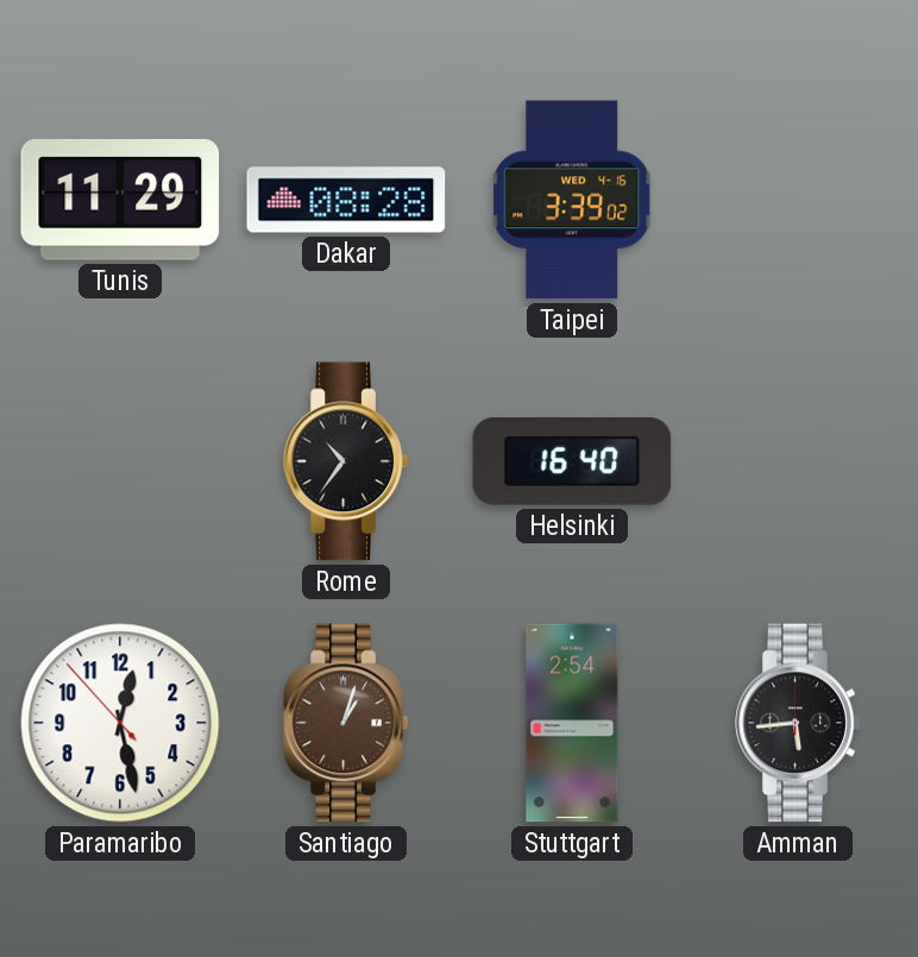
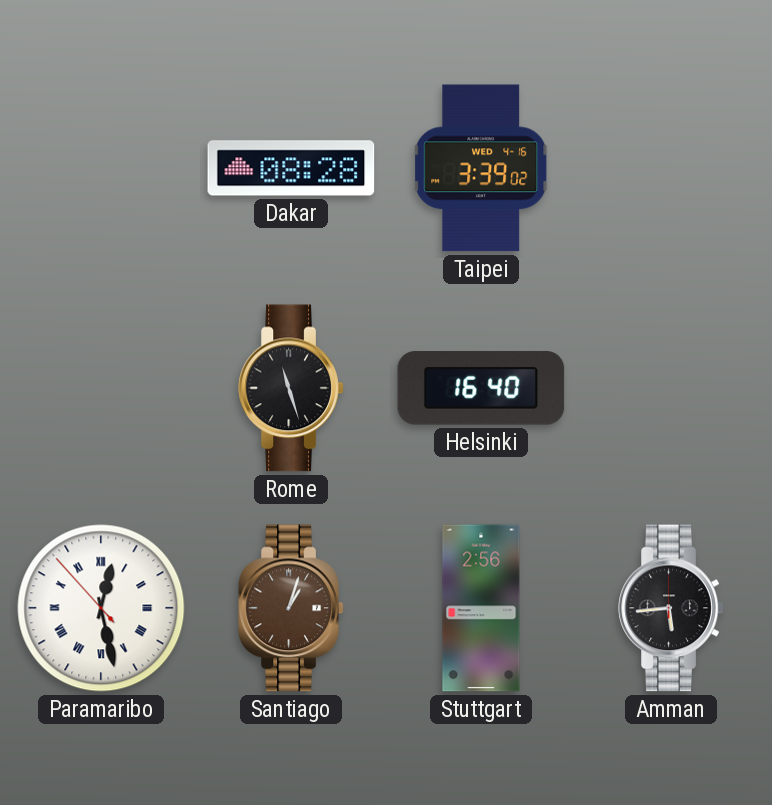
Tunis: 11:29 -> none (120, 200)
Rome: 10:36 -> 11:27 (291, 388)
Paramaribo numerals: Arabic -> Roman (101, 608)
Stuttgart: 2:54 -> 2:56 (481, 608)
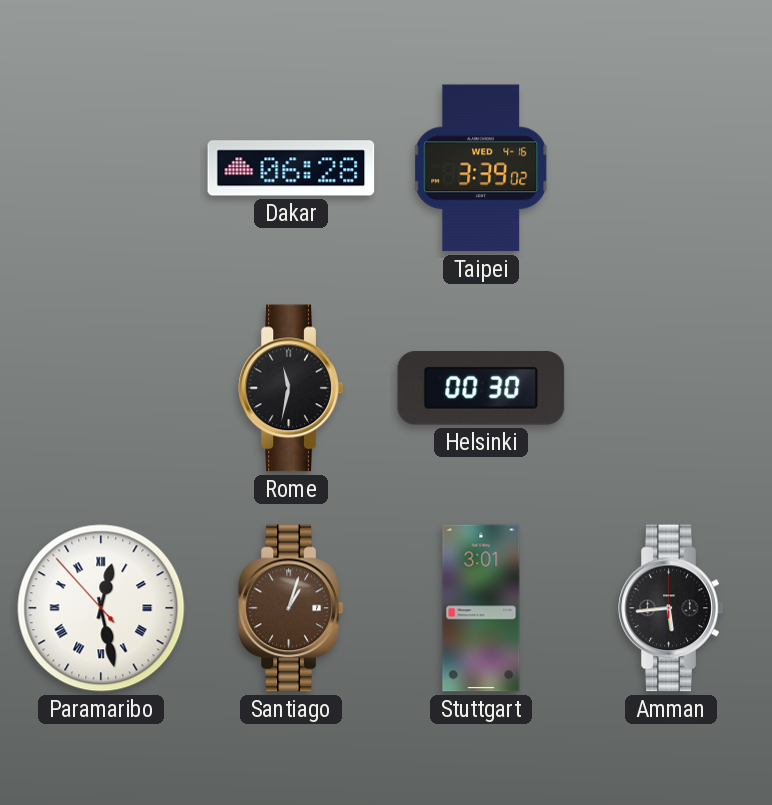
Dakar: 08:28 -> 06:28 (291, 168)
Rome: 11:27 -> 11:32 (291, 388)
Helsinki: 16:40 -> 00:30 (481, 388)
Stuttgart: 2:56 -> 3:01 (481, 608)
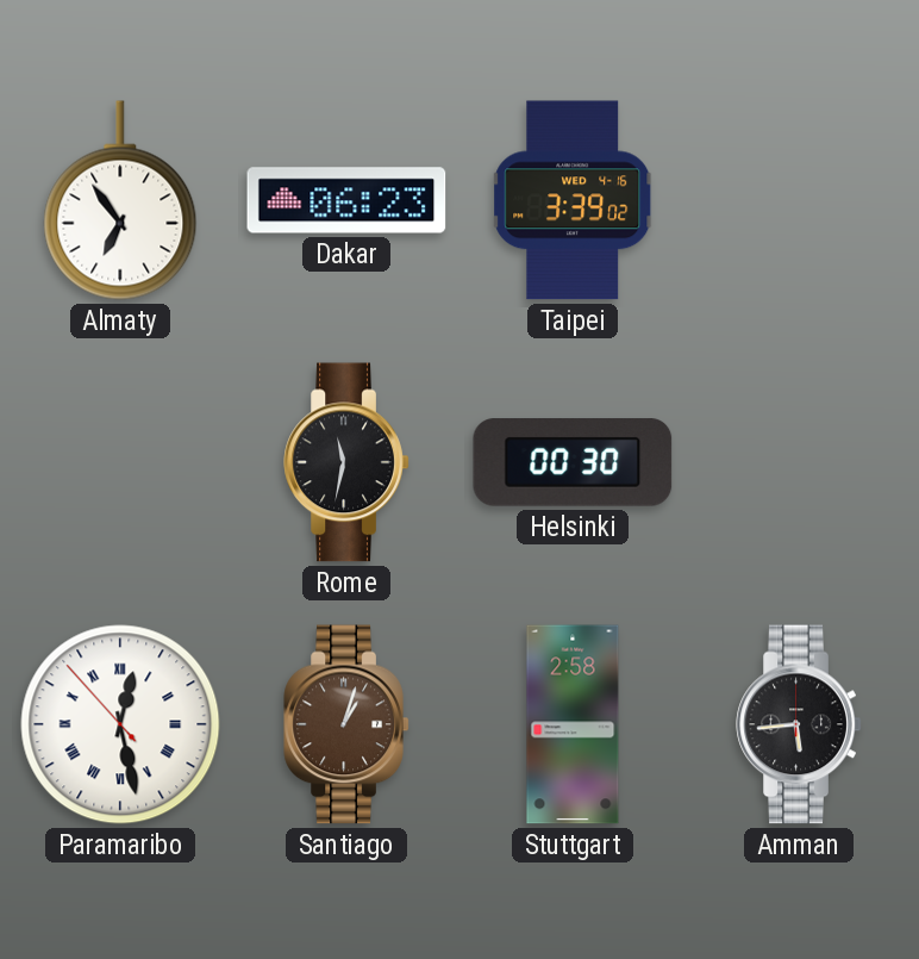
Almaty: none -> 6:54 (120, 200)
Dakar: 06:28 -> 06:23 (346, 200)
Stuttgart: 3:01 -> 2:58 (573, 724)
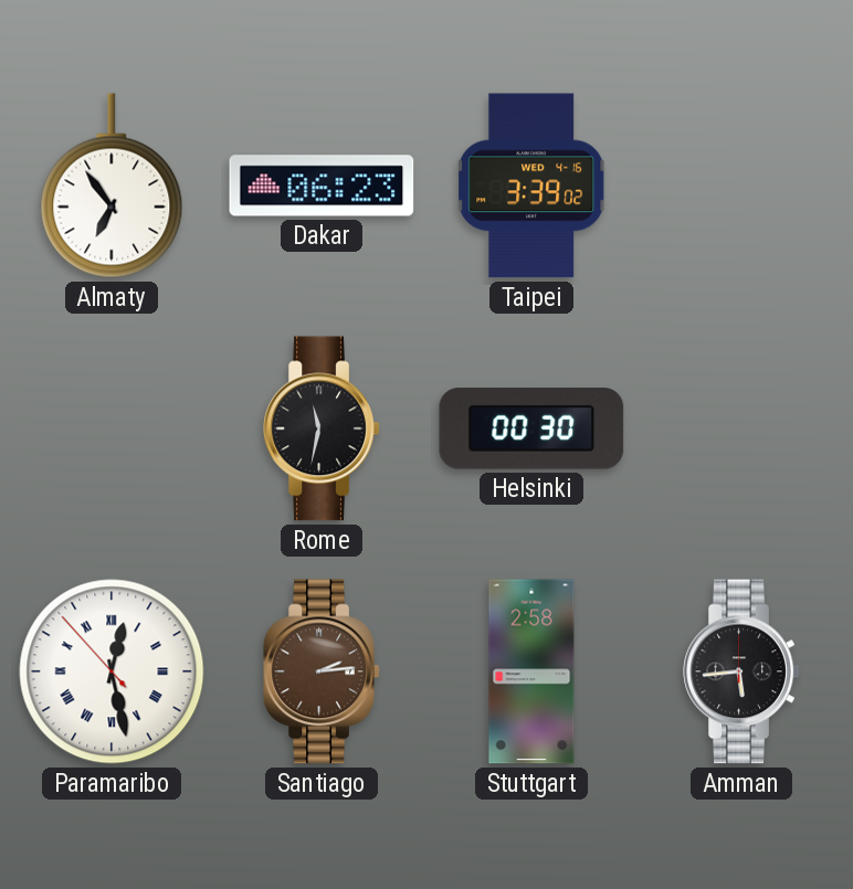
Santiago: 1:03 -> 2:14 (322, 671)
